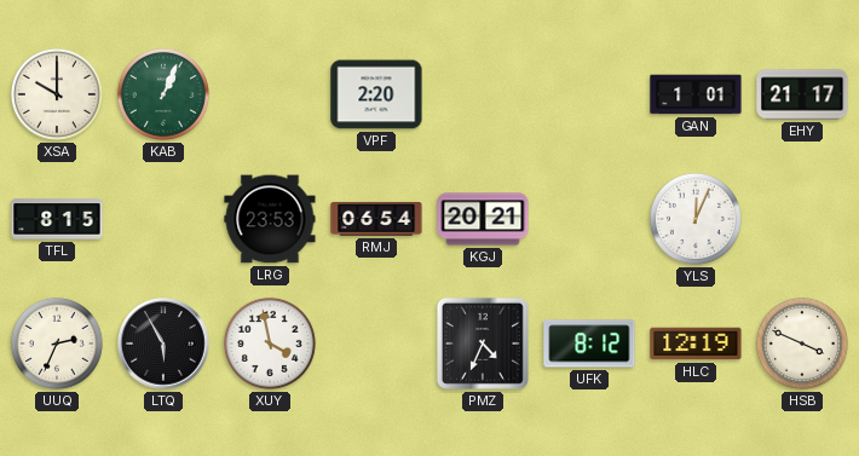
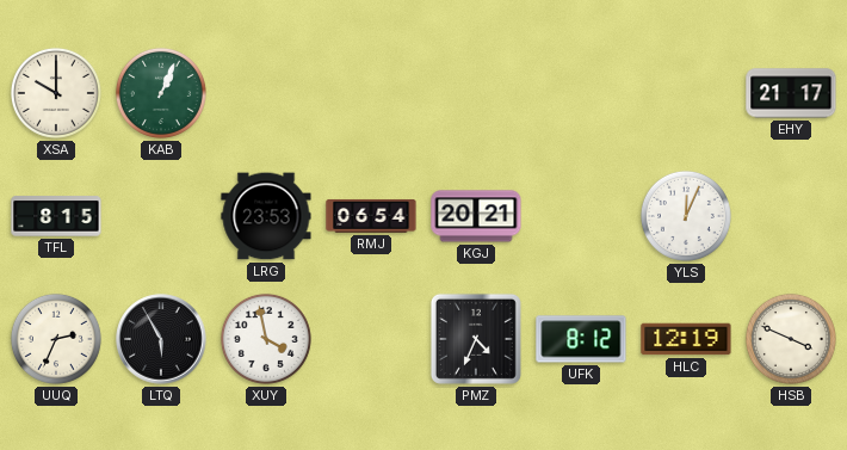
VPF: 2:20 -> none (376, 94)
GAN: 1:01 -> none (696, 94)
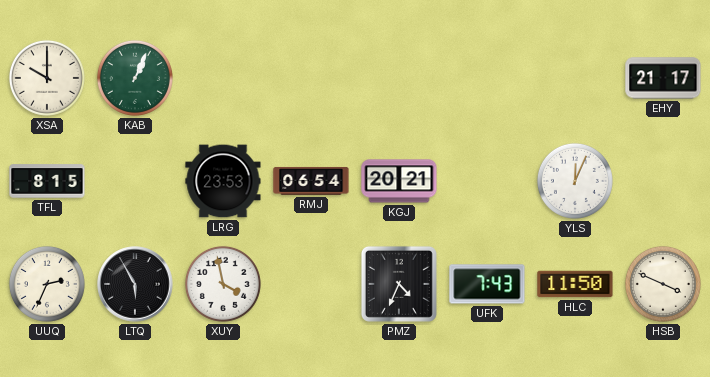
UFK: 8:12 -> 7:43 (487, 284)
HLC: 12:19 -> 11:50 (575, 284)
